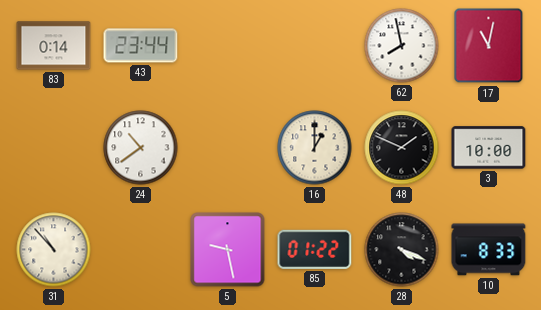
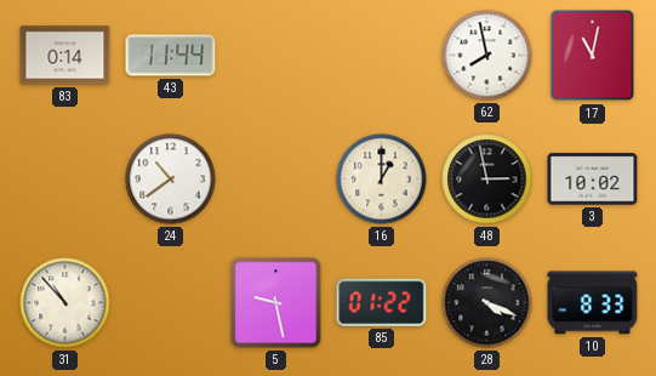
43: 23:44 -> 11:44 (171, 56)
48: 1:49 -> 2:58 (487, 180)
3: 10:00 -> 10:02 (593, 180)
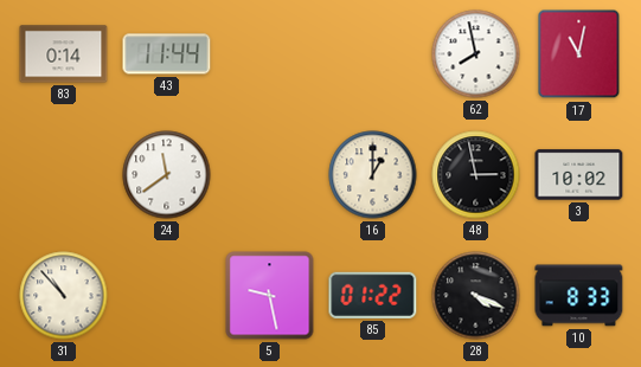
24: 10:39 -> 11:39 (167, 175)
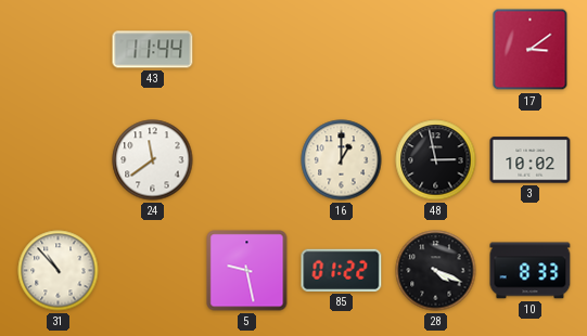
83: 0:14 -> none (64, 54)
62: 7:58 -> none (476, 54)
17: 11:02 -> 3:09 (531, 50)
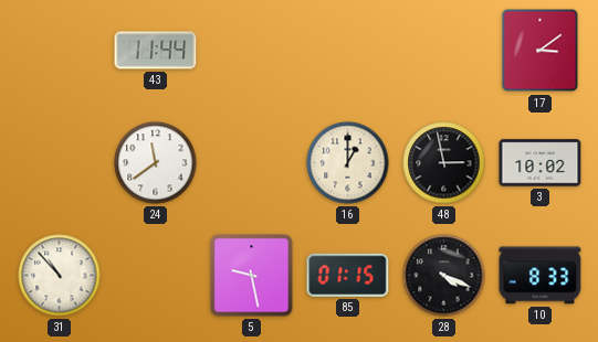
85: 01:22 -> 01:15 (348, 275)
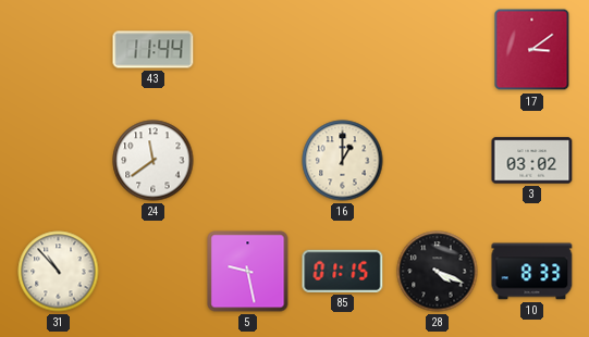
48: 2:58 -> none (444, 163)
3: 10:02 -> 03:02 (532, 161)
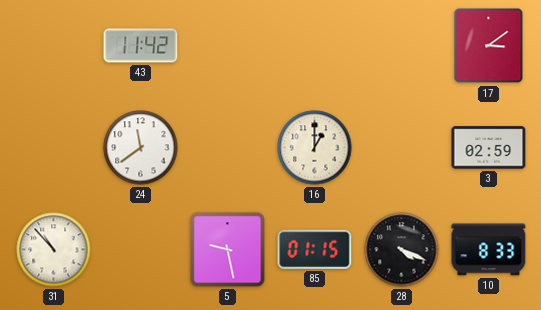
43: 11:44 -> 11:42 (141, 46)
3: 03:02 -> 02:59 (489, 148)
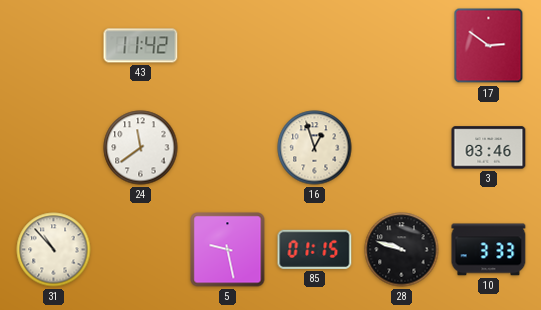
17: 3:09 -> 2:51 (489, 46)
16: 1:00 -> 12:57 (315, 148)
3: 02:59 -> 03:46 (489, 148)
28: 4:19 -> 9:48 (402, 250)
10: 8:33 -> 3:33 (489, 250)
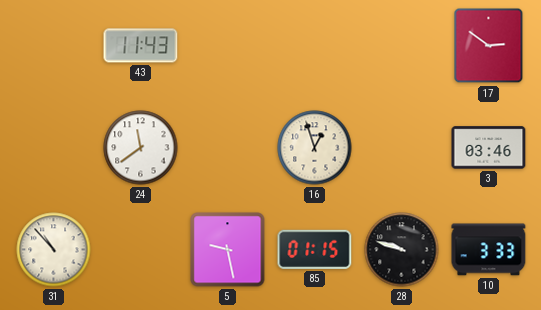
43: 11:42 -> 11:43 (141, 46)
